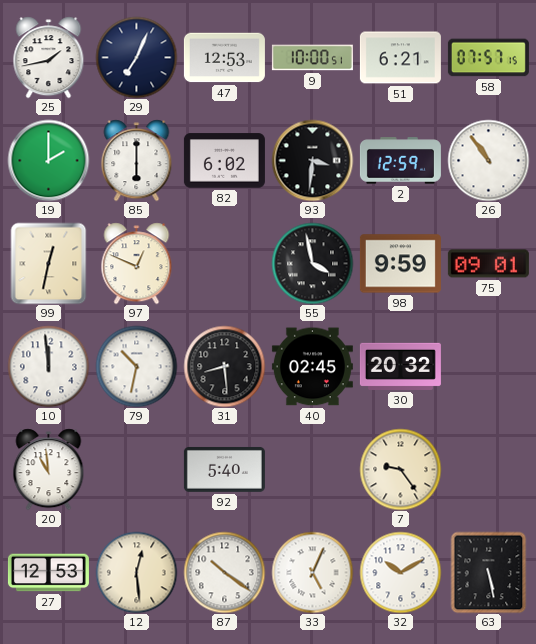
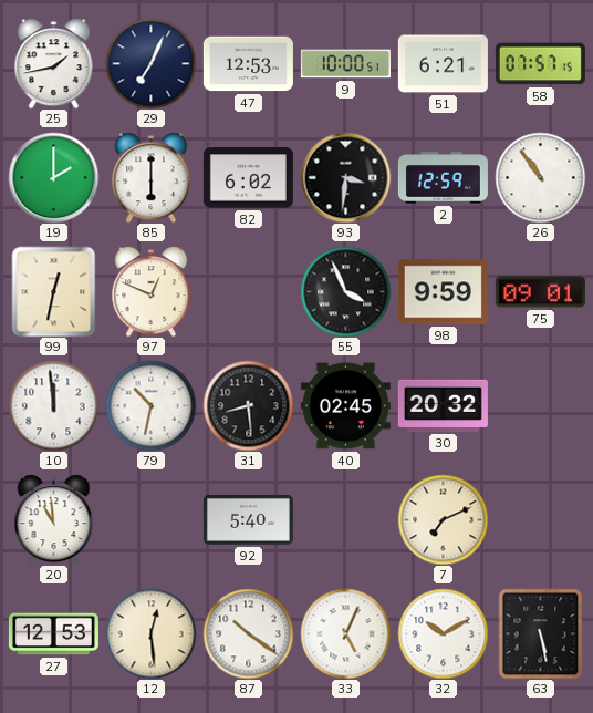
55: 3:58 -> 3:56 (345, 291)
7: 9:24 -> 7:11 (443, 519)
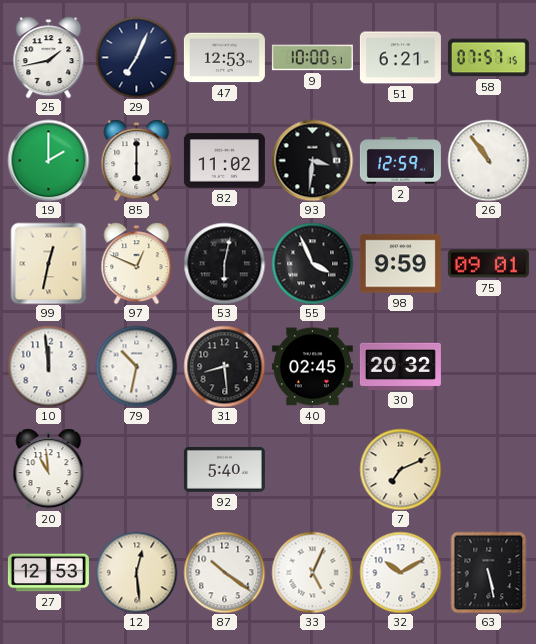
82: 6:02 -> 11:02 (224, 161)
53: none -> 6:02 (224, 263)
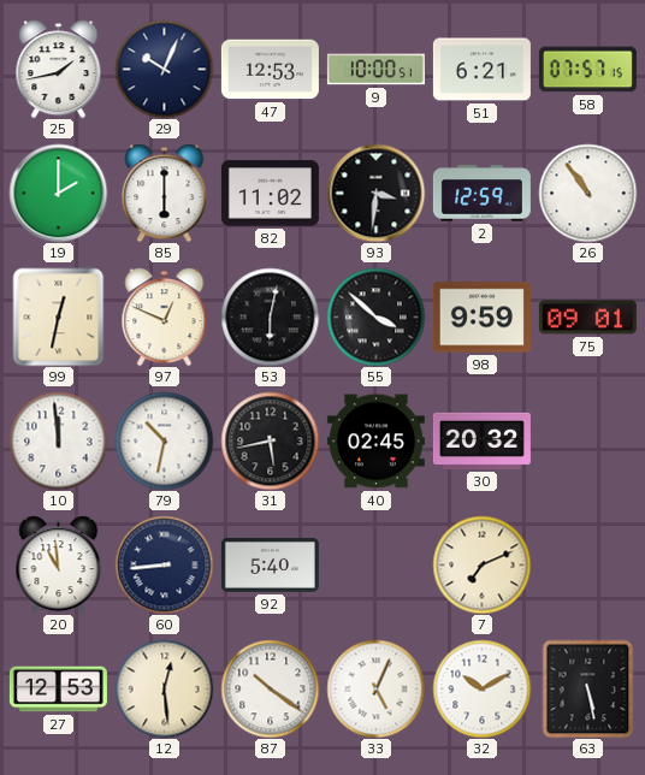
29: 7:04 -> 10:04 (164, 69)
55: 3:56 -> 3:52 (375, 316)
31: 8:29 -> 5:43 (270, 440)
60: none -> 8:44 (164, 564)
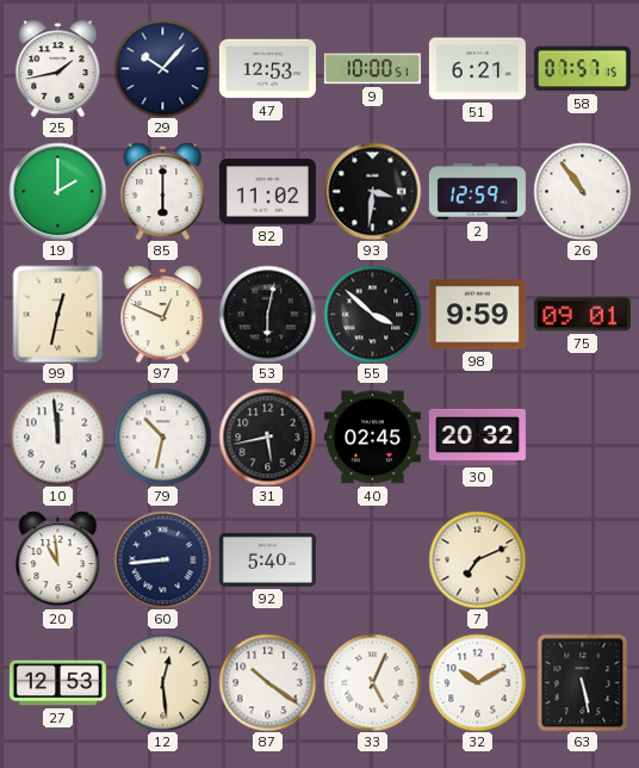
29: 10:04 -> 10:07 (162, 68)
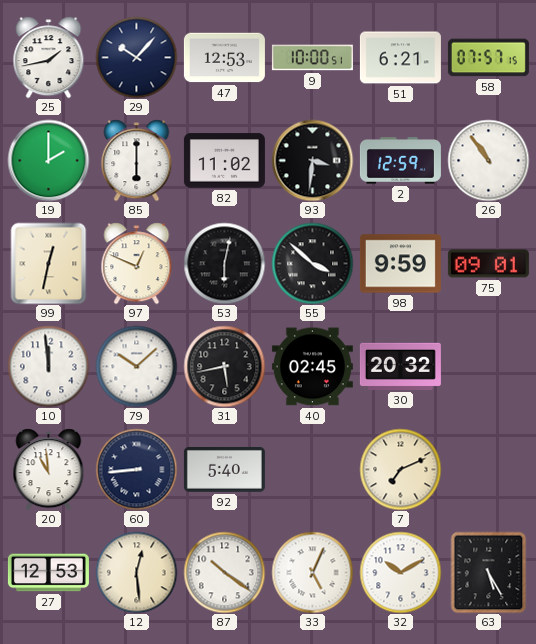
79: 10:32 -> 10:08 (136, 366)
63: 5:28 -> 5:25 (489, 572)
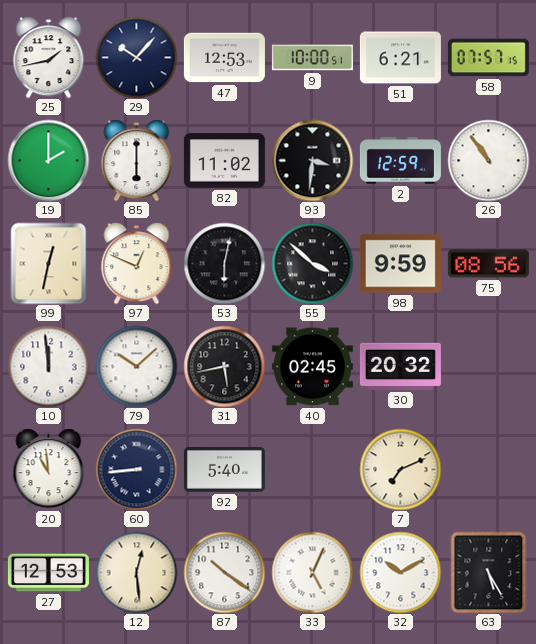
75: 09:01 -> 08:56 (488, 264)
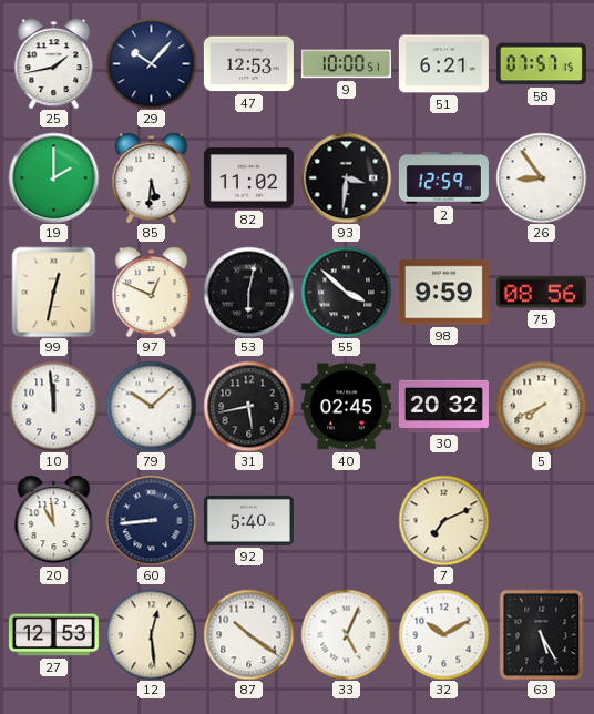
85: 6:00 -> 5:31 (152, 177)
26: 10:54 -> 8:54 (541, 177)
5: none -> 7:41 (541, 406)
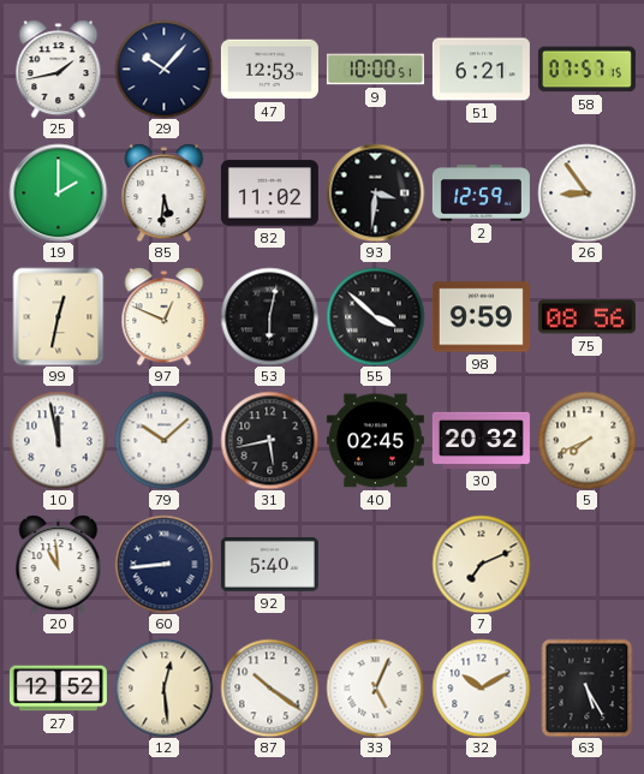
10: 11:59 -> 11:58 (58, 440)
27: 12:53 -> 12:52 (58, 689)
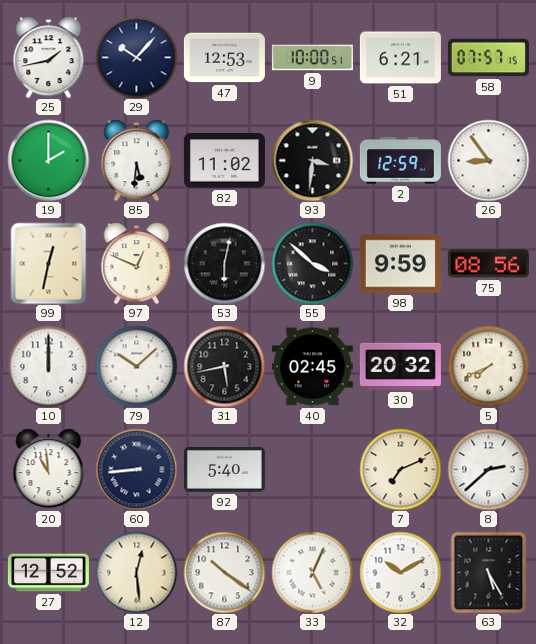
10: 11:58 -> 12:00 (48, 366)
8: none -> 2:38 (488, 469)
